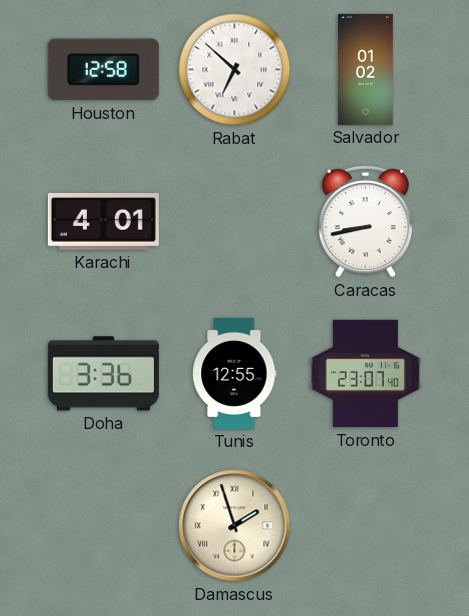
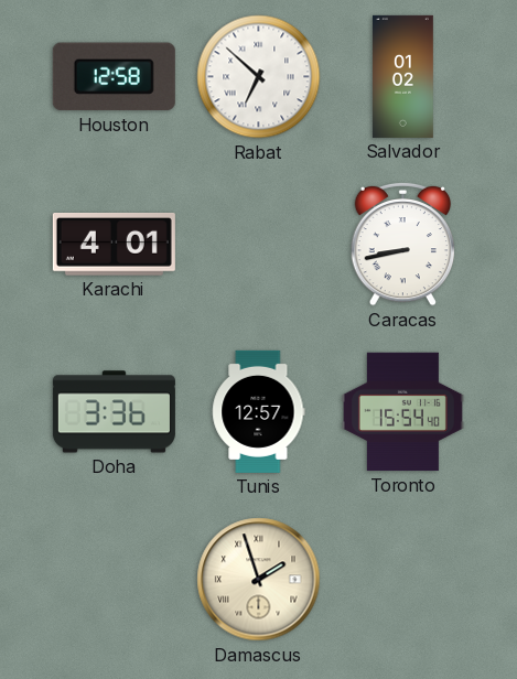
Tunis: 12:55 -> 12:57 (259, 411)
Toronto: 23:07 -> 15:54 (402, 412)
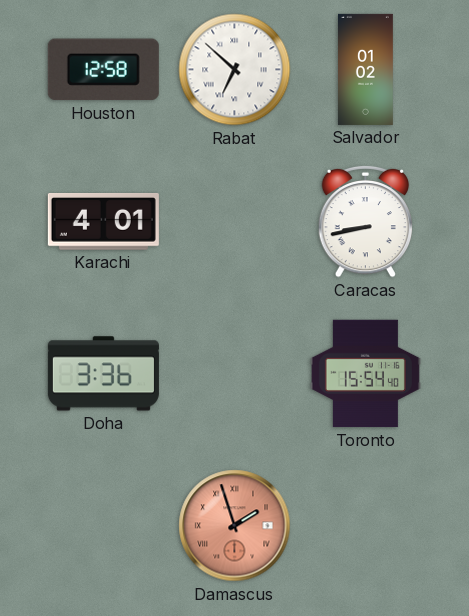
Tunis: 12:57 -> none (259, 411)
Damascus dial: cream -> salmon (235, 526)
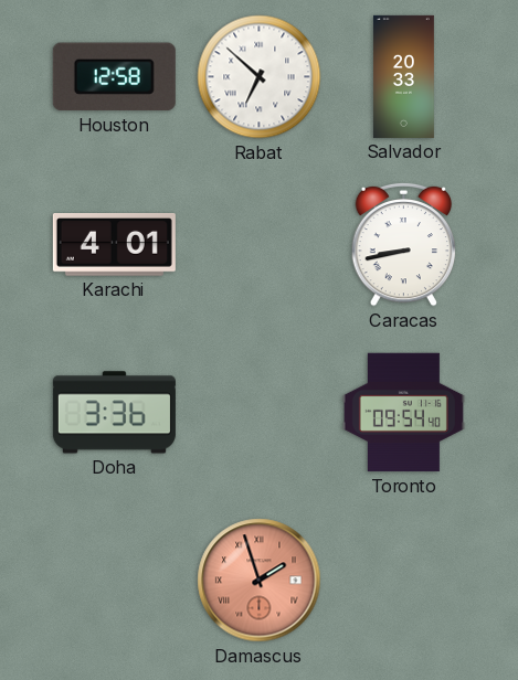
Salvador: 01:02 -> 20:33 (403, 76)
Toronto: 15:54 -> 09:54 (403, 413)
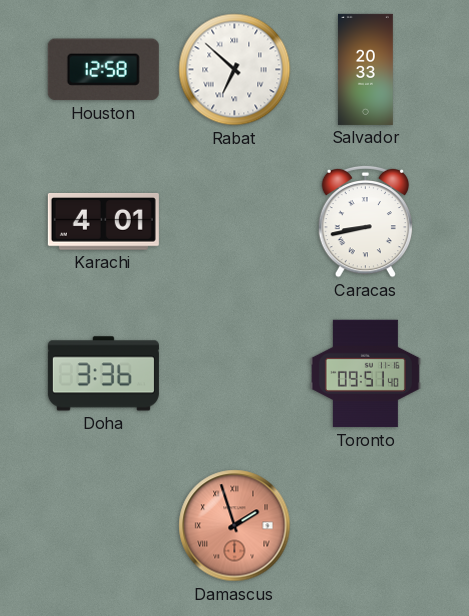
Toronto: 09:54 -> 09:51 (365, 374)
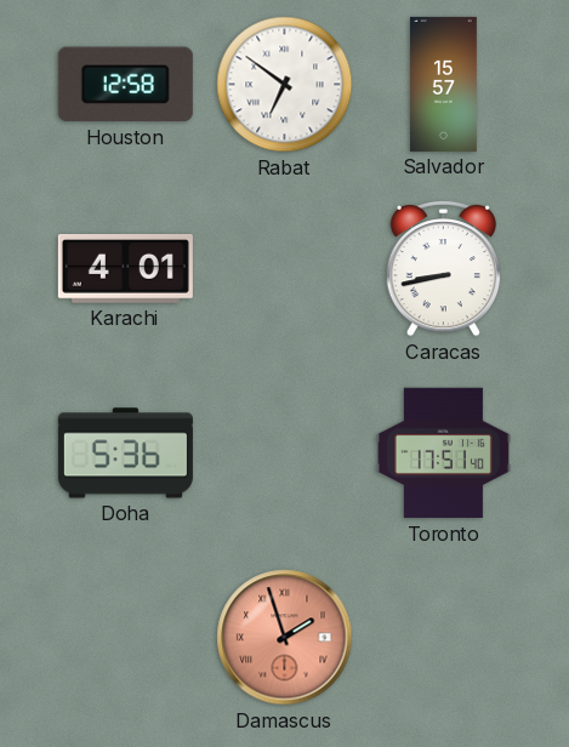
Rabat: 6:52 -> 6:51 (285, 85)
Salvador: 20:33 -> 15:57 (443, 84)
Doha: 3:36 -> 5:36 (125, 454)
Toronto: 09:51 -> 17:51 (443, 454)
